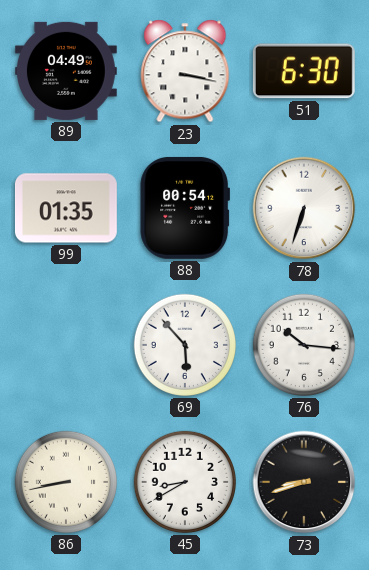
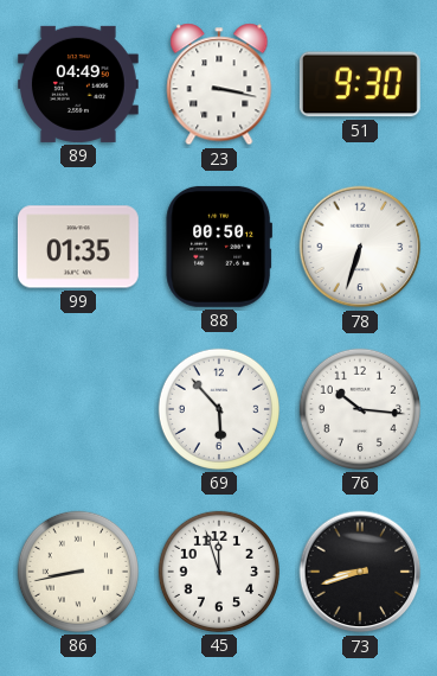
51: 6:30 -> 9:30 (360, 84)
88: 00:54 -> 00:50 (218, 247)
45: 8:40 -> 11:57 (219, 572)
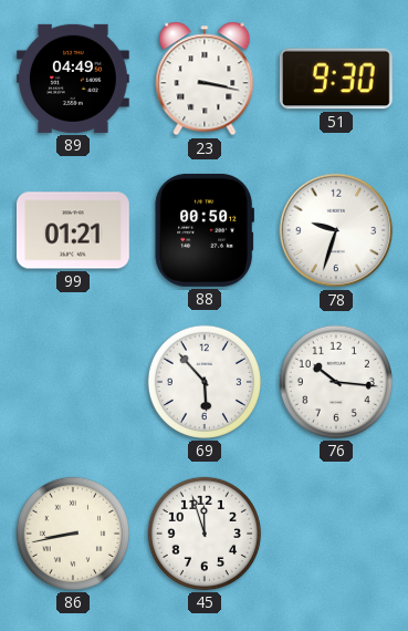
99: 01:35 -> 01:21 (73, 230)
78: 6:33 -> 9:33 (336, 230)
73: 8:42 -> none (360, 572)
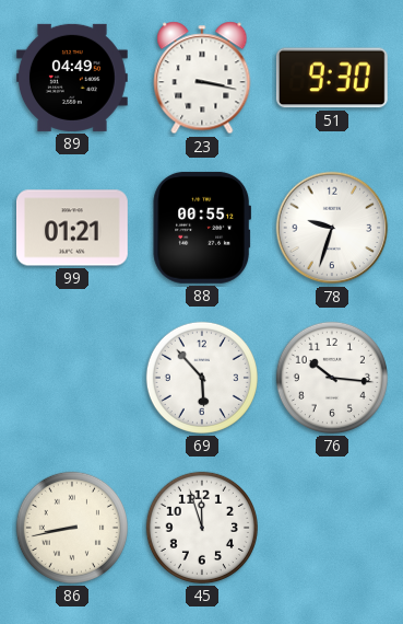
88: 00:50 -> 00:55 (201, 228)
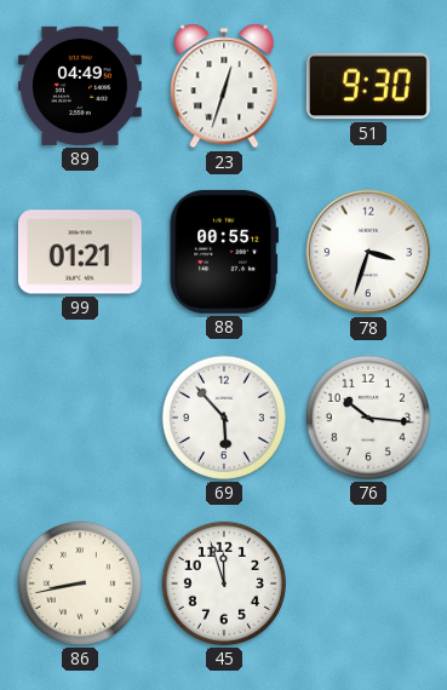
23: 3:17 -> 12:33 (224, 86)
78: 9:33 -> 3:33 (368, 252)
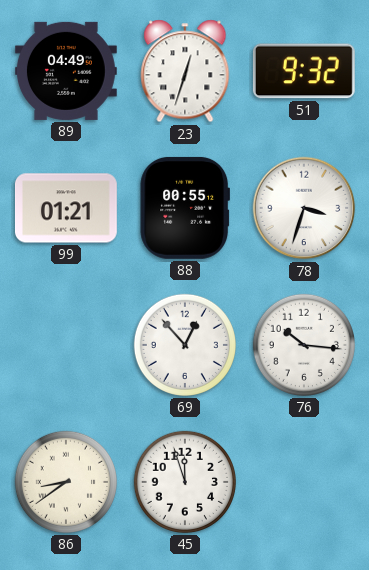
51: 9:30 -> 9:32 (304, 71)
69: 5:53 -> 12:53 (185, 345)
86: 8:43 -> 8:39 (66, 482)
